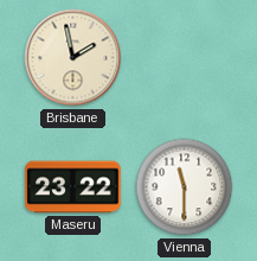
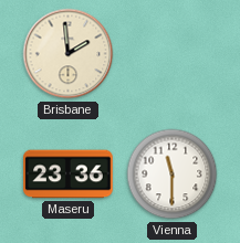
Brisbane: 1:58 -> 1:59 (69, 54)
Maseru: 23:22 -> 23:36 (69, 175)
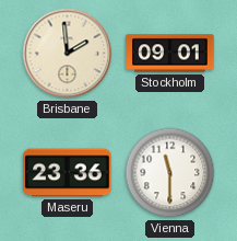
Stockholm: none -> 09:01 (170, 54)
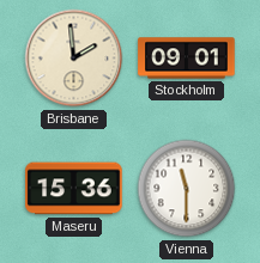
Maseru: 23:36 -> 15:36 (74, 189)
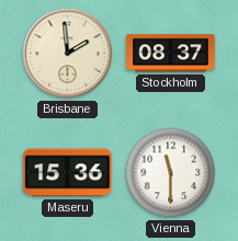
Stockholm: 09:01 -> 08:37 (171, 54)
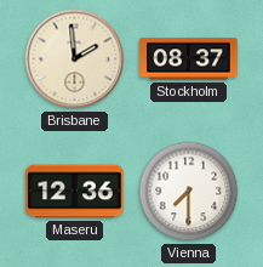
Maseru: 15:36 -> 12:36 (75, 192)
Vienna: 11:30 -> 7:30 (189, 192)
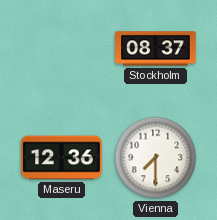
Brisbane: 1:59 -> none (75, 59)
